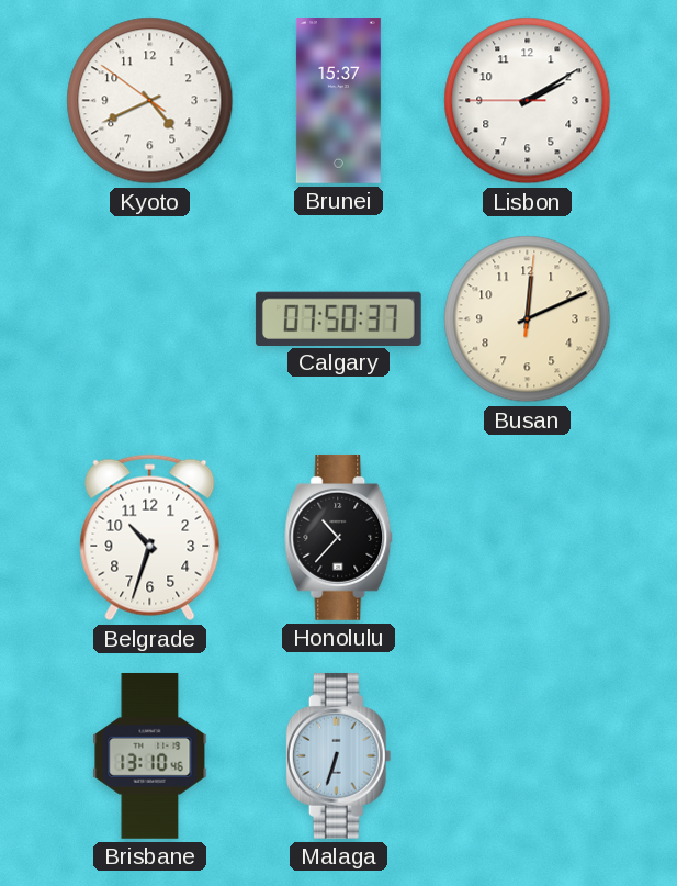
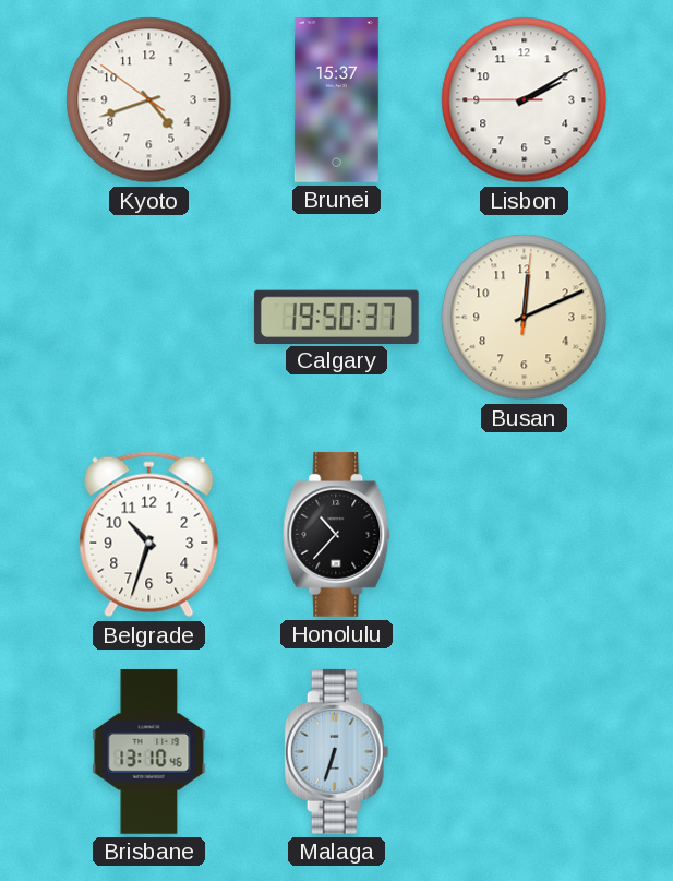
Kyoto: 4:40 -> 4:41 (149, 100)
Calgary: 07:50 -> 19:50 (336, 317)
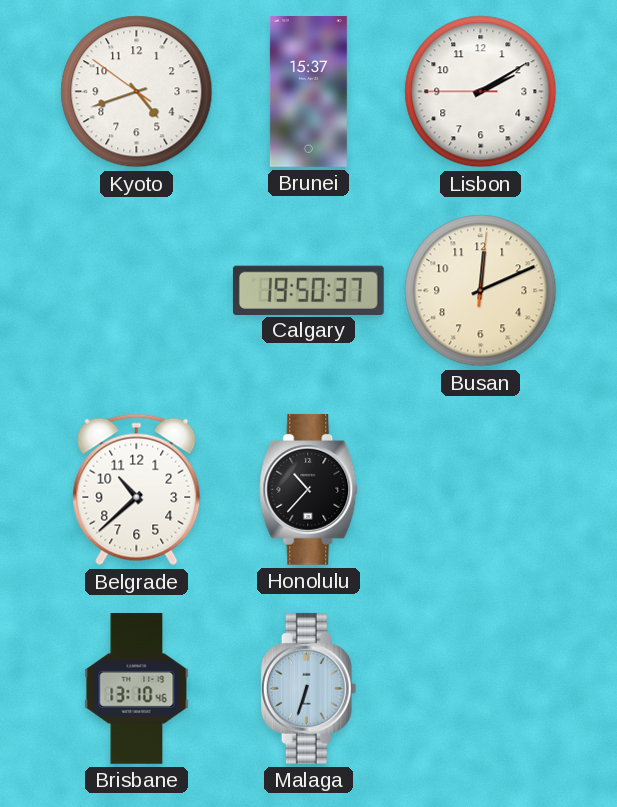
Belgrade: 10:33 -> 10:38 (137, 490)
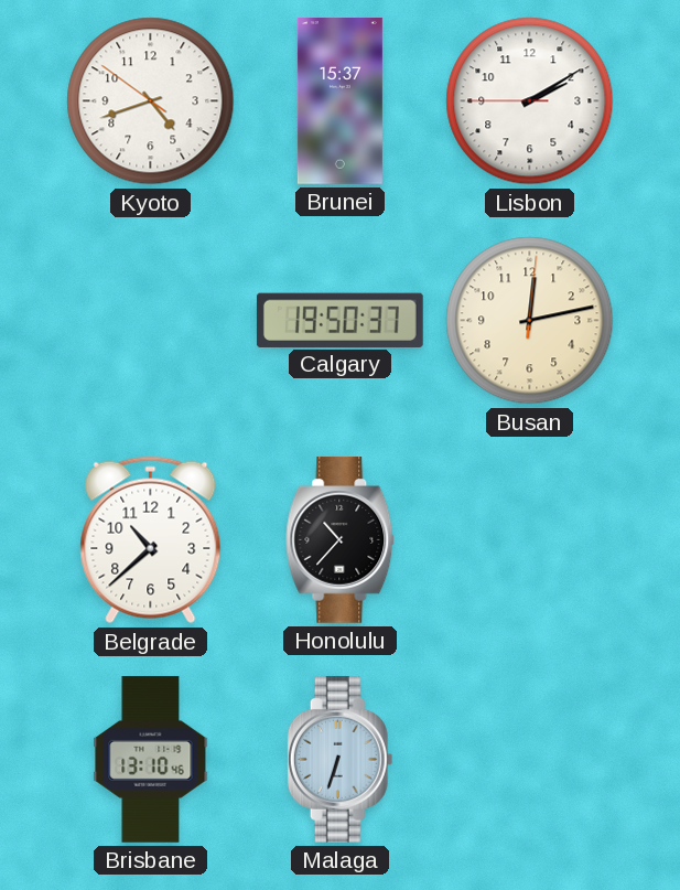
Busan: 12:11 -> 12:13 (530, 321)
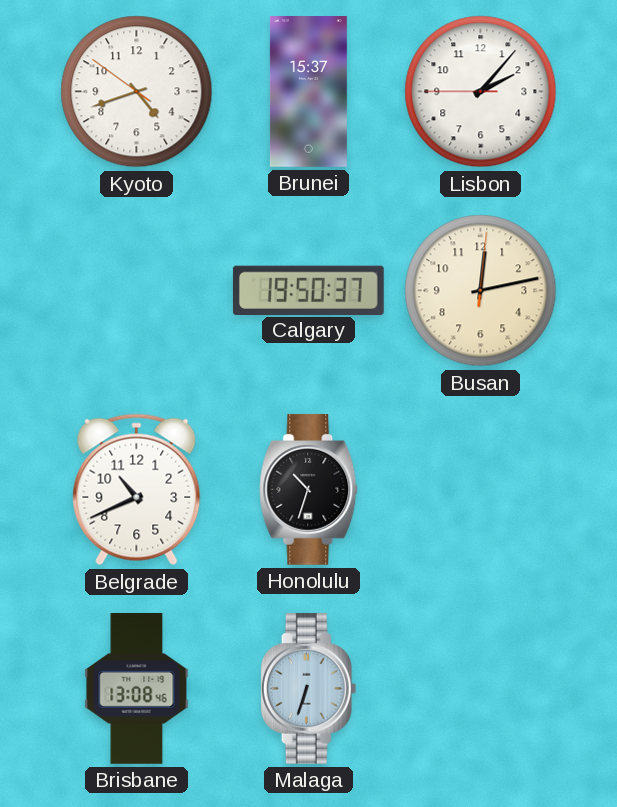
Lisbon: 2:09 -> 2:06 (481, 92)
Belgrade: 10:38 -> 10:41 (137, 490)
Honolulu: 10:37 -> 10:33 (309, 489)
Brisbane: 13:10 -> 13:08 (137, 688)
